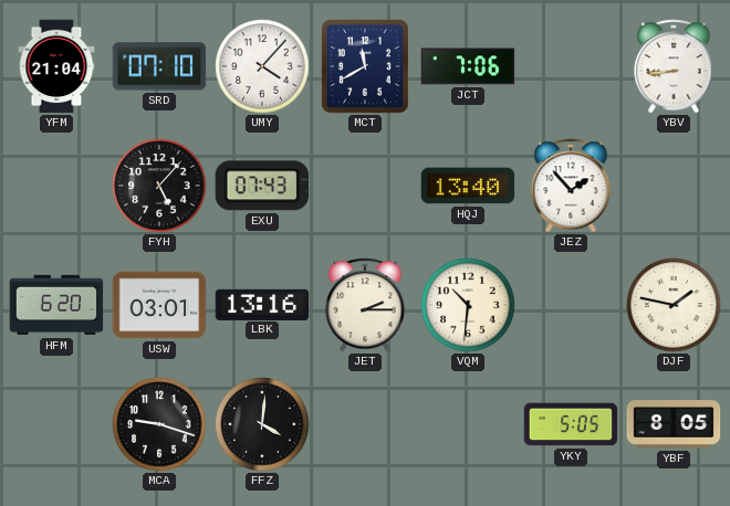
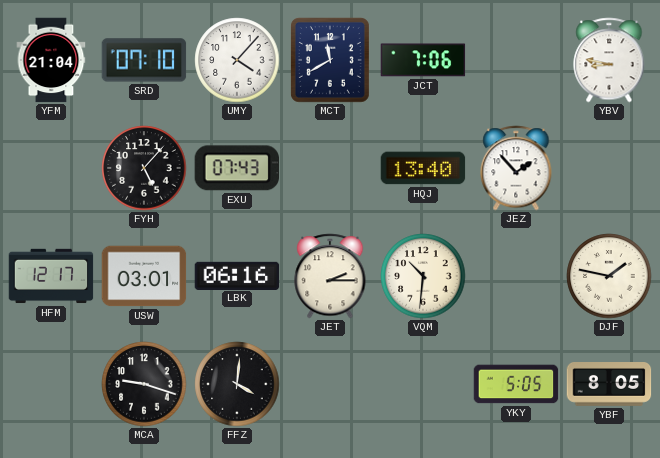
YBV: 8:44 -> 8:47 (609, 60)
HFM: 6:20 -> 12:17 (51, 276)
LBK: 13:16 -> 06:16 (237, 275)
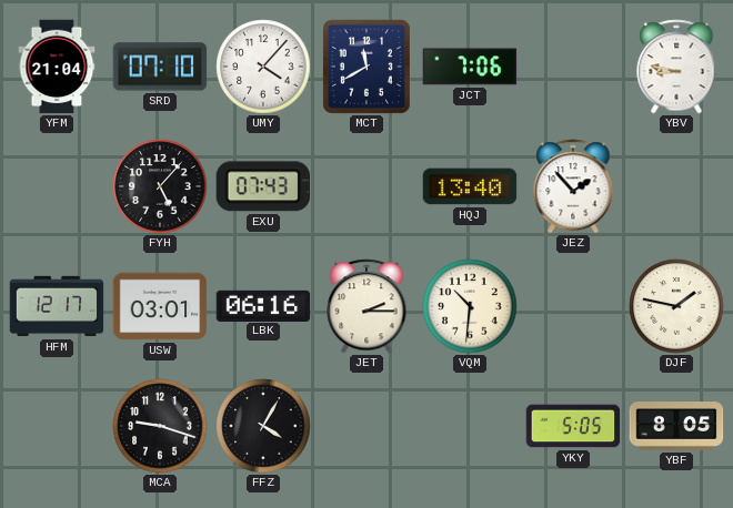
FFZ: 4:01 -> 4:05 (263, 426)
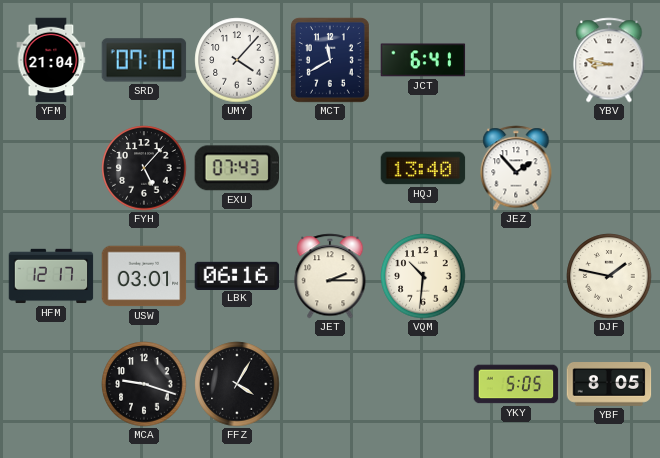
JCT: 7:06 -> 6:41 (423, 60)
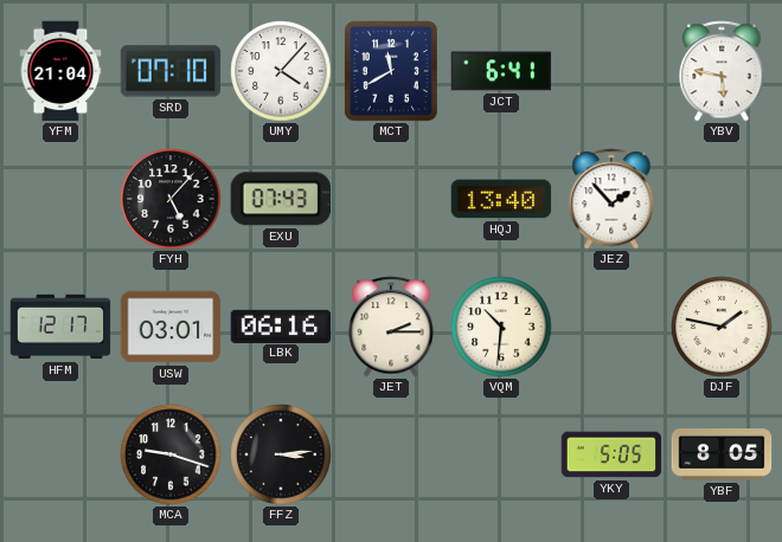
YBV: 8:47 -> 5:47 (722, 71)
FFZ: 4:05 -> 3:14 (281, 454)
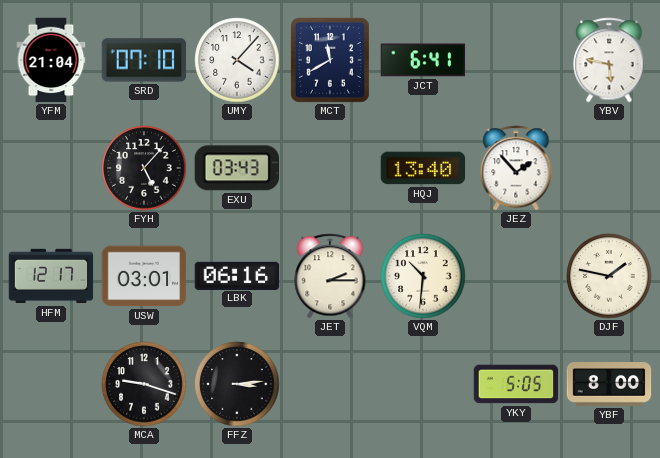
EXU: 07:43 -> 03:43 (236, 168)
YBF: 8:05 -> 8:00 (609, 385)
